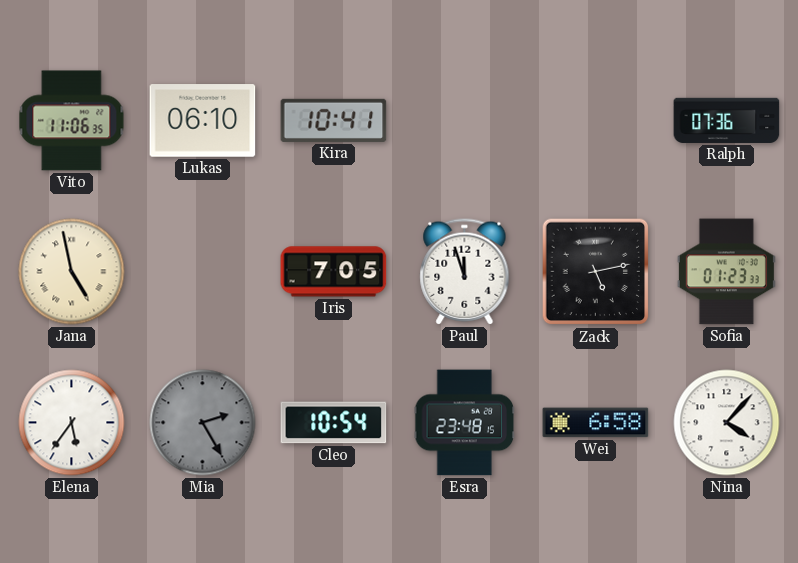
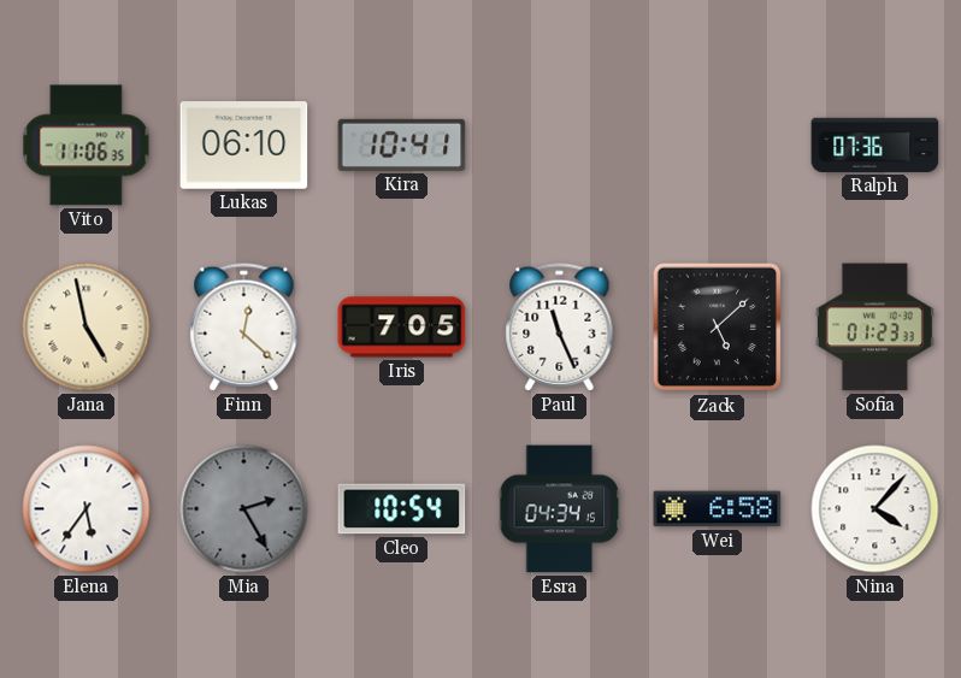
Finn: none -> 12:22 (244, 328)
Paul: 11:57 -> 11:26 (560, 328)
Zack: 5:13 -> 5:08 (718, 328)
Esra: 23:48 -> 04:34 (560, 509)
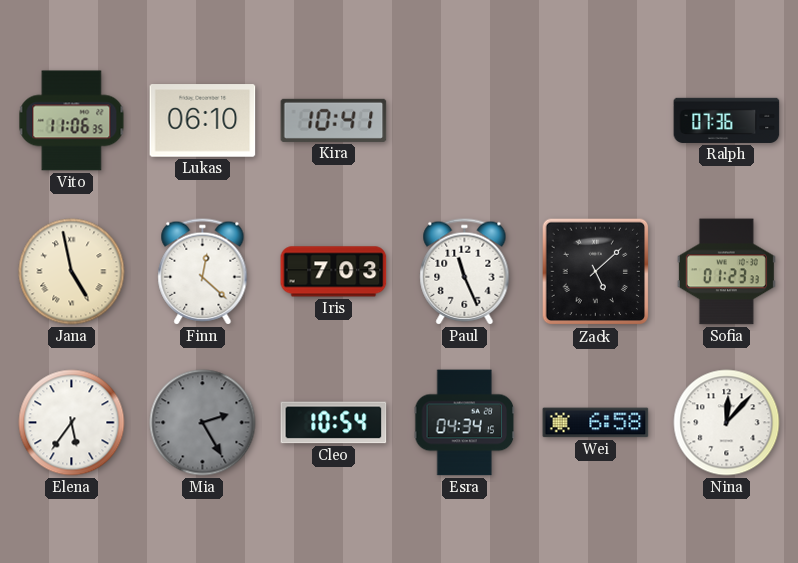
Iris: 7:05 -> 7:03 (334, 272)
Nina: 4:07 -> 12:07 (727, 423)
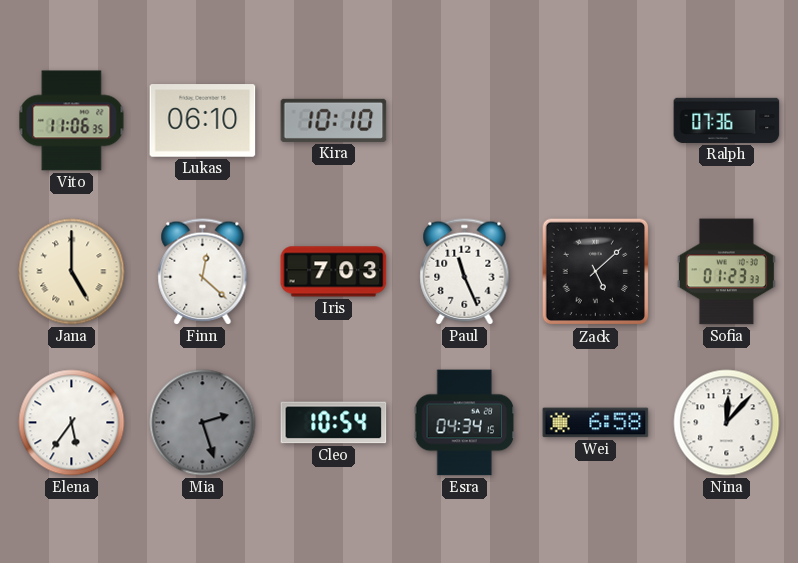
Kira: 10:41 -> 10:10 (334, 120)
Jana: 4:58 -> 5:00 (72, 272)
Mia: 2:25 -> 2:27 (203, 423)
